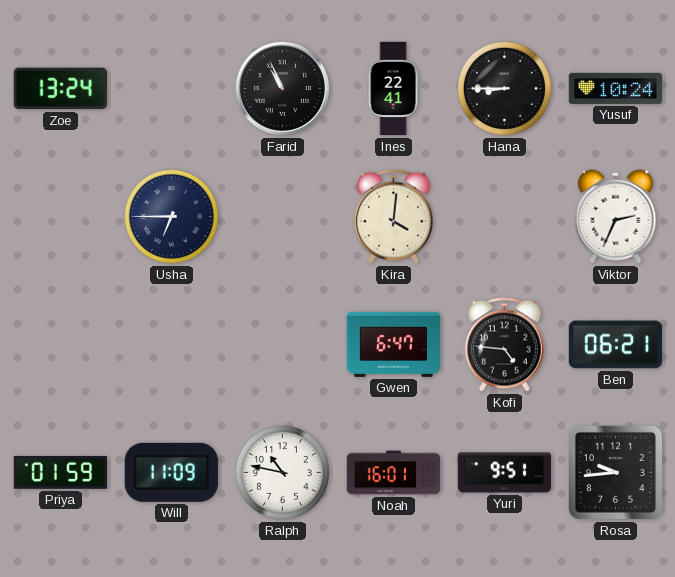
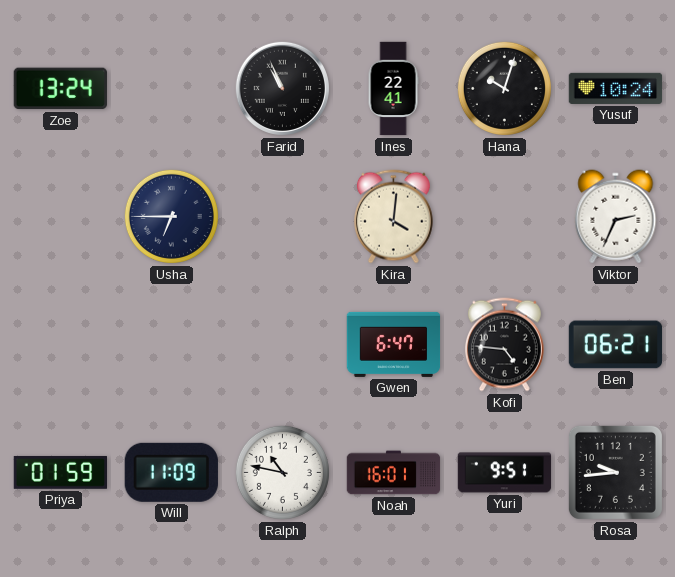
Hana: 8:45 -> 10:03 (504, 88)
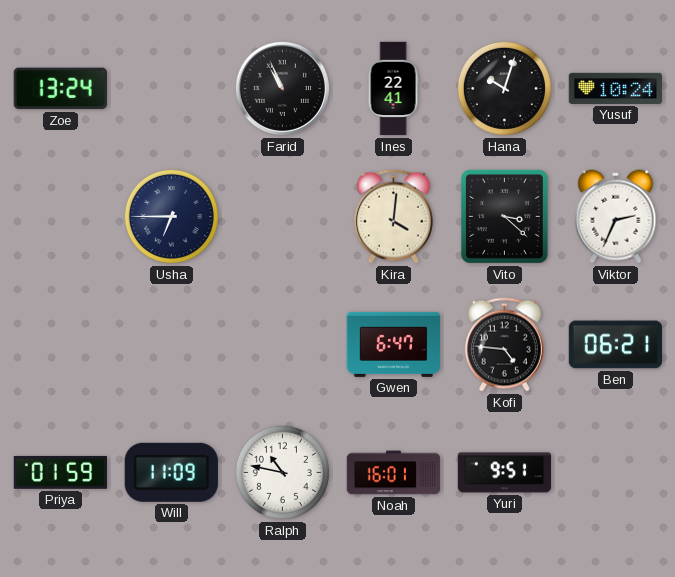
Vito: none -> 3:22 (504, 217)
Rosa: 9:44 -> none (615, 472)
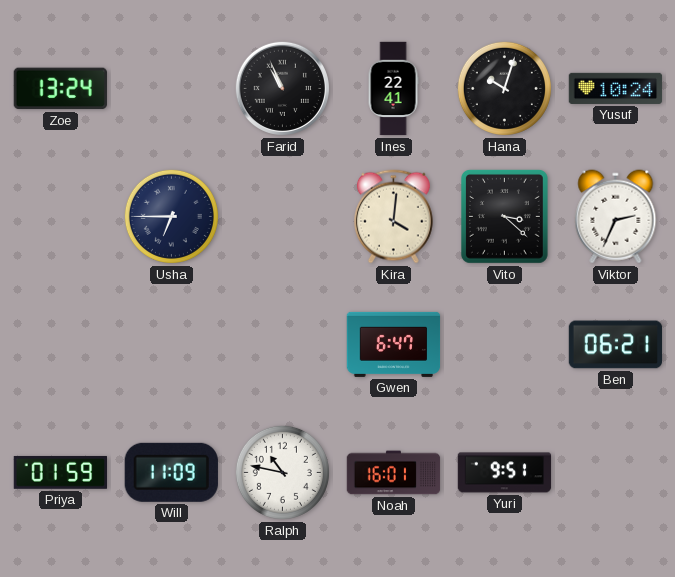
Kofi: 4:46 -> none (504, 345)
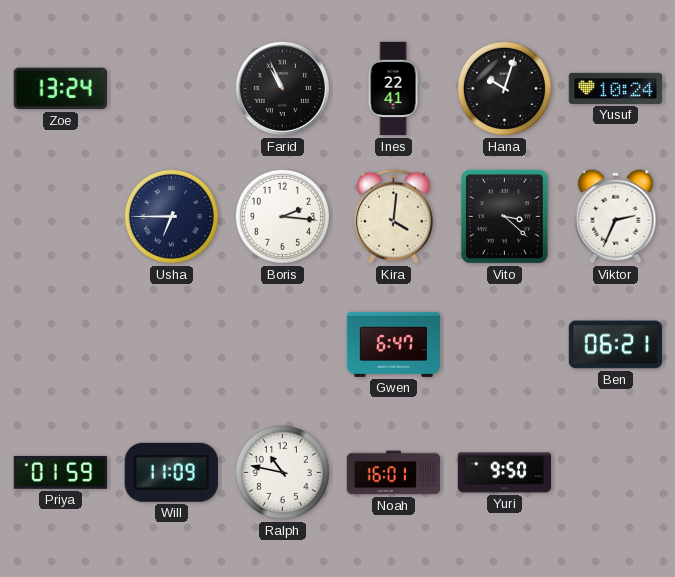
Boris: none -> 2:16 (282, 216)
Yuri: 9:51 -> 9:50 (505, 473)
